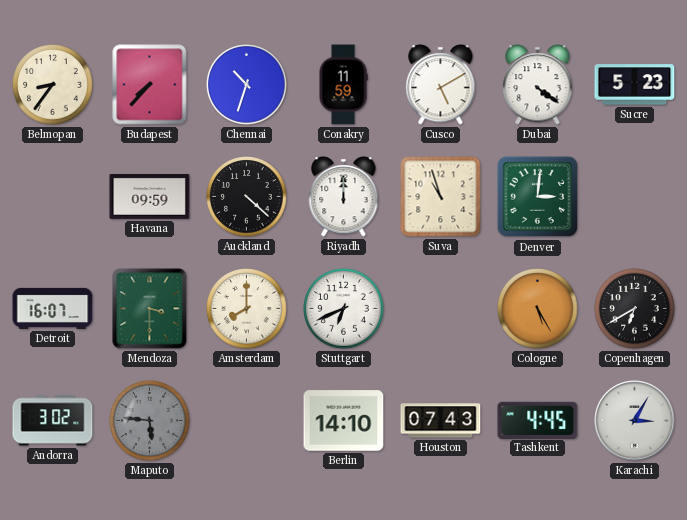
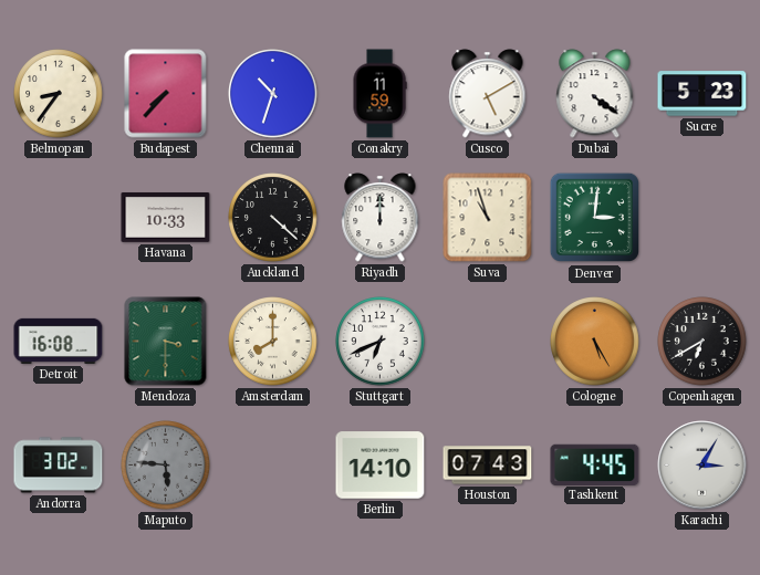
Havana: 09:59 -> 10:33 (166, 217)
Detroit: 16:07 -> 16:08 (59, 341)
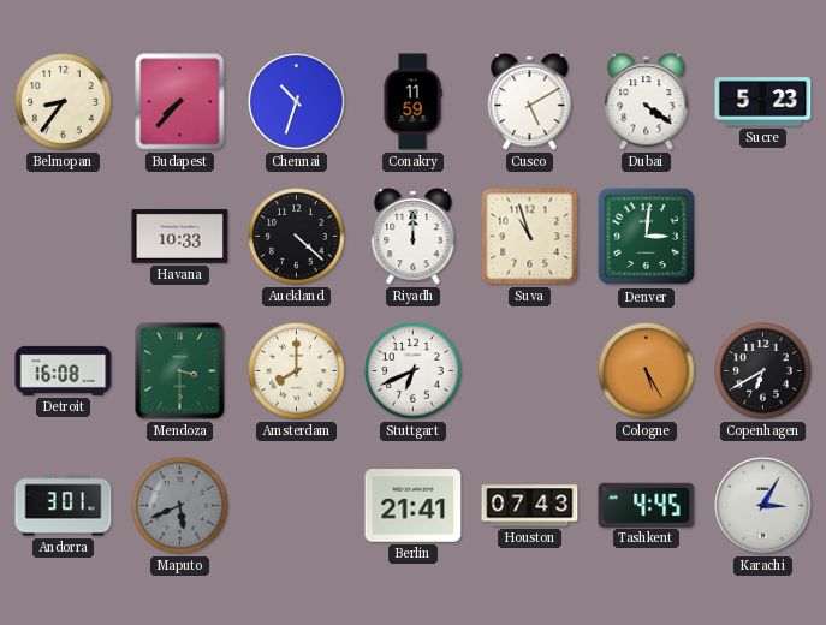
Andorra: 3:02 -> 3:01 (64, 506)
Maputo: 5:46 -> 5:41 (180, 506)
Berlin: 14:10 -> 21:41 (414, 506)
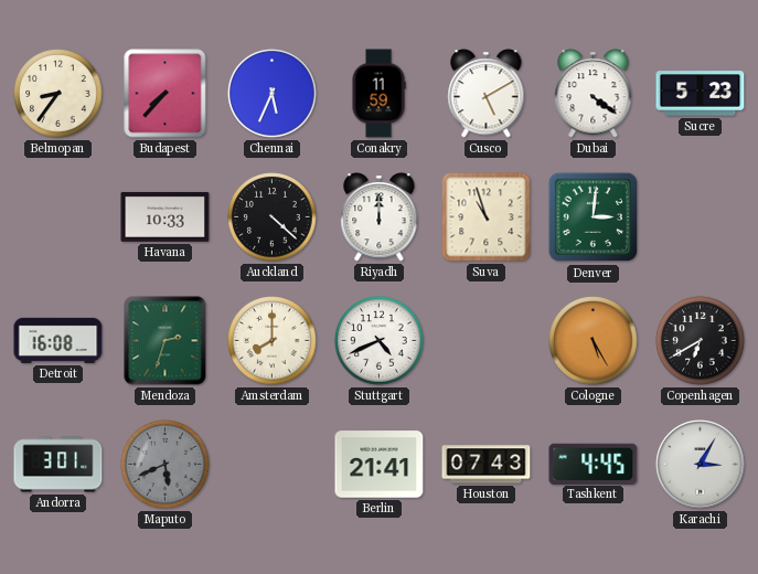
Chennai: 10:33 -> 5:34 (273, 94)
Mendoza: 3:30 -> 2:33 (166, 341)
Stuttgart: 6:41 -> 4:41 (380, 341)
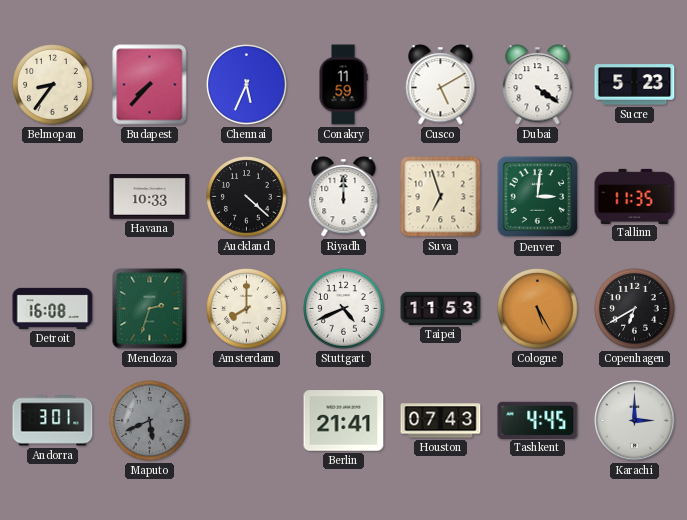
Suva: 10:57 -> 6:57 (441, 197)
Tallinn: none -> 11:35 (635, 196)
Taipei: none -> 11:53 (441, 308)
Karachi: 3:05 -> 3:00 (635, 421)
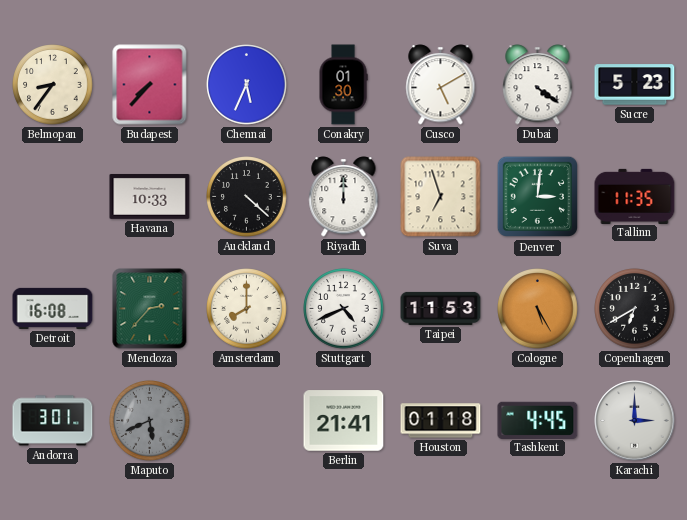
Conakry: 11:59 -> 01:30 (343, 85)
Mendoza: 2:33 -> 2:37 (150, 309)
Houston: 07:43 -> 01:18 (441, 421)
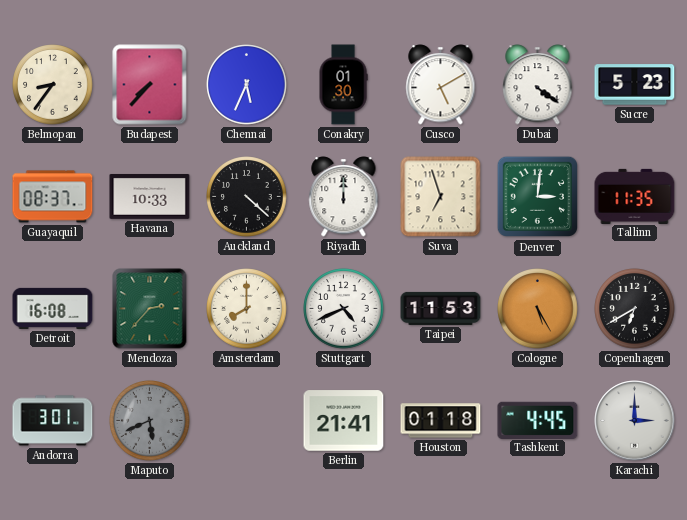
Guayaquil: none -> 08:37 (53, 197)
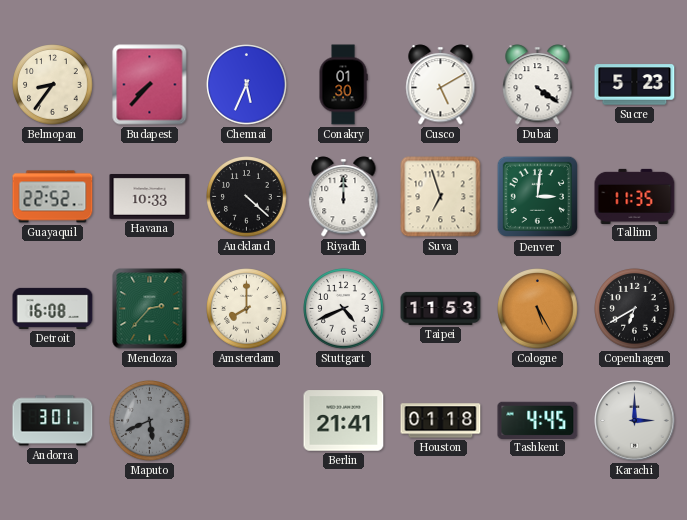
Guayaquil: 08:37 -> 22:52 (53, 197)
